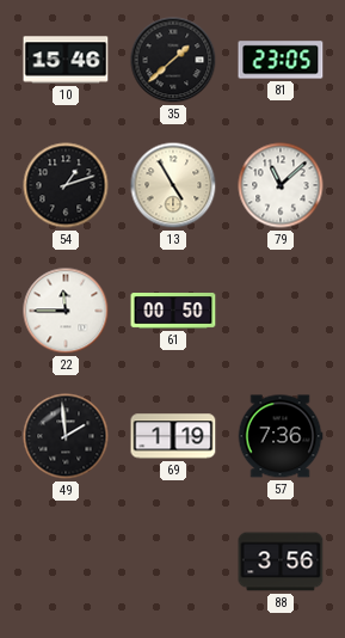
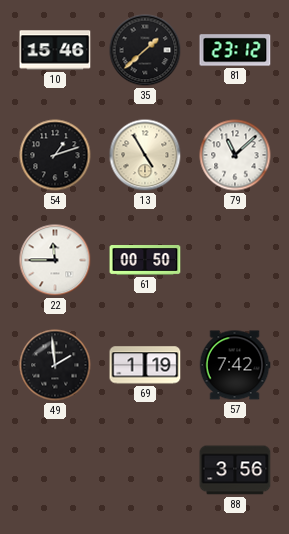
81: 23:05 -> 23:12 (235, 50)
57: 7:36 -> 7:42 (235, 365)
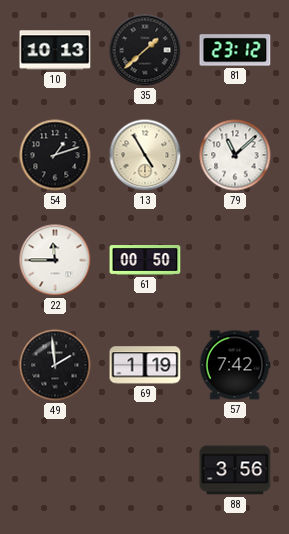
10: 15:46 -> 10:13 (55, 50)
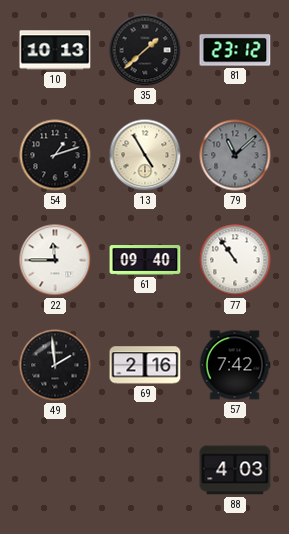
79 dial: white -> grey (235, 155)
61: 00:50 -> 09:40 (145, 261)
77: none -> 10:54 (235, 260)
69: 1:19 -> 2:16 (145, 365)
88: 3:56 -> 4:03 (235, 470)
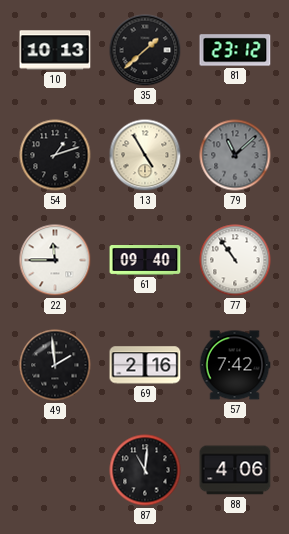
87: none -> 11:01 (145, 470)
88: 4:03 -> 4:06 (235, 470)
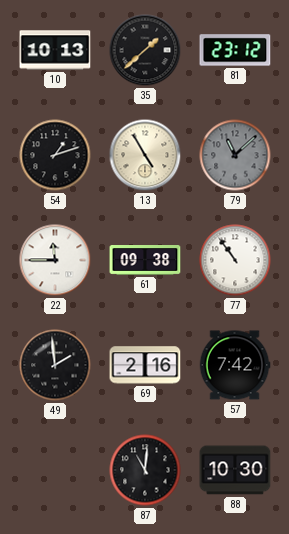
61: 09:40 -> 09:38 (145, 261)
88: 4:06 -> 10:30 (235, 470)
